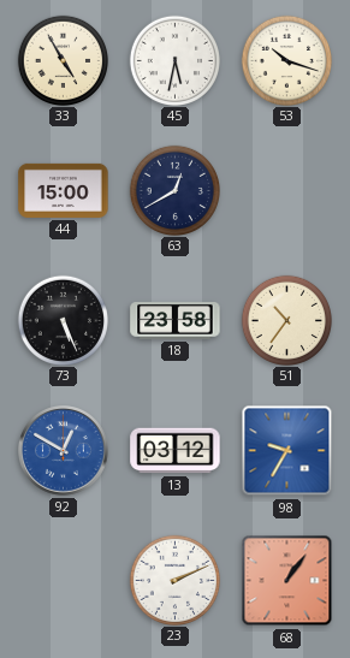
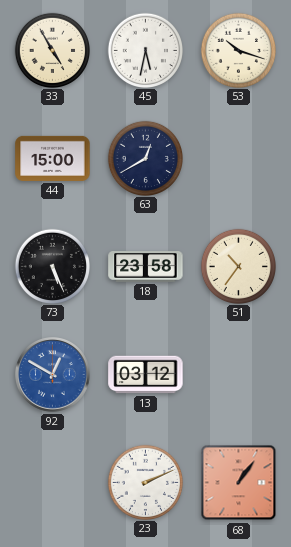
98: 9:35 -> none (287, 451)
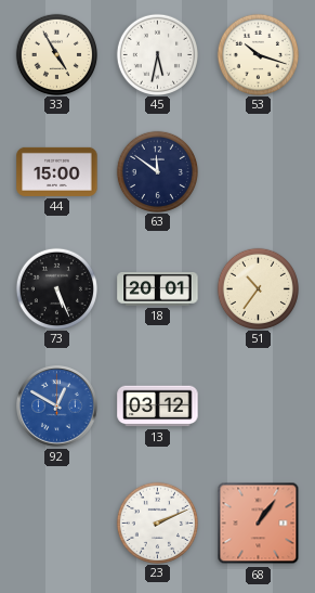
63: 12:40 -> 11:51 (157, 171)
18: 23:58 -> 20:01 (158, 289)
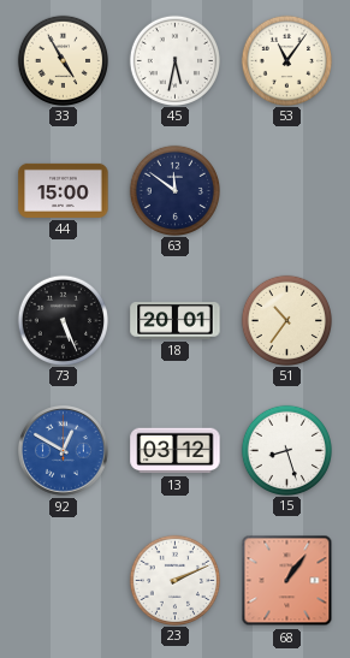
53: 10:18 -> 11:06 (286, 60)
15: none -> 8:27 (286, 450)
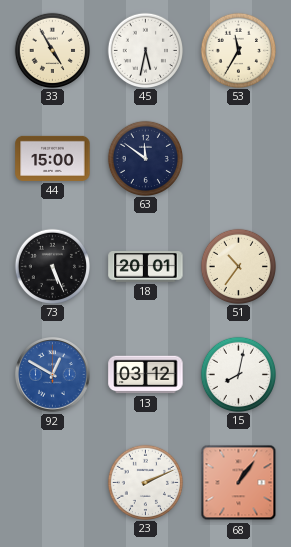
53: 11:06 -> 11:35 (238, 50)
15: 8:27 -> 8:02 (238, 374)
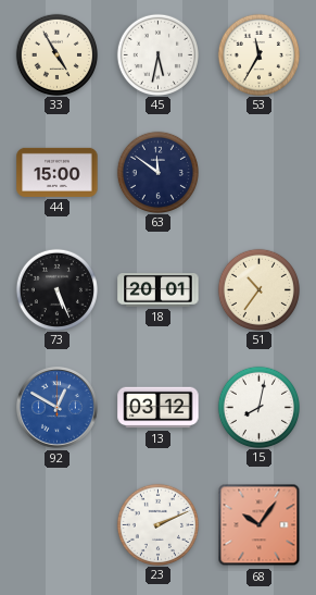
68: 1:06 -> 10:06 (260, 525)
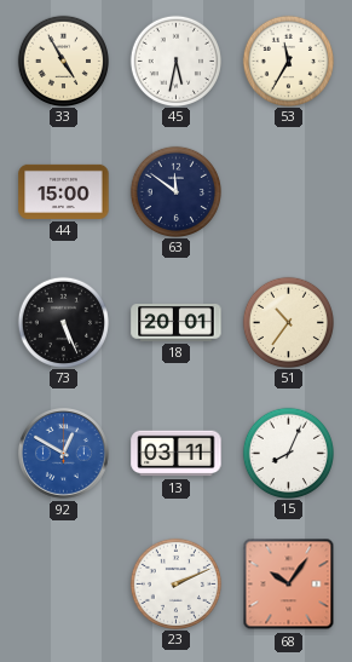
13: 03:12 -> 03:11 (177, 454)
15: 8:02 -> 8:04 (288, 453)
